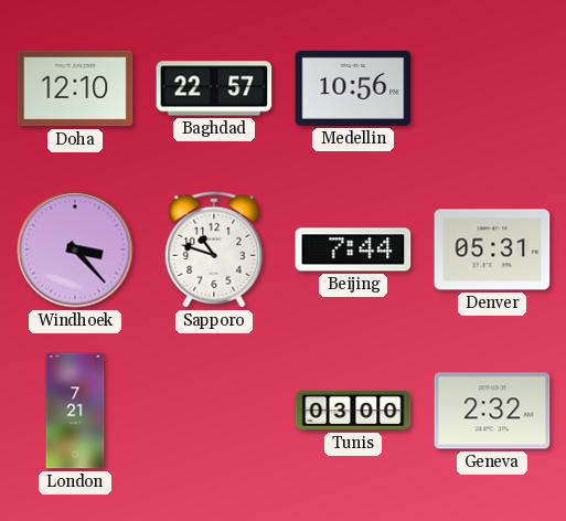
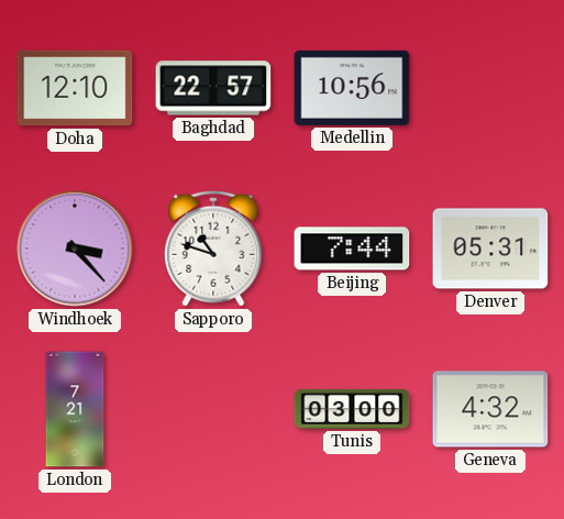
Geneva: 2:32 -> 4:32 (490, 409)
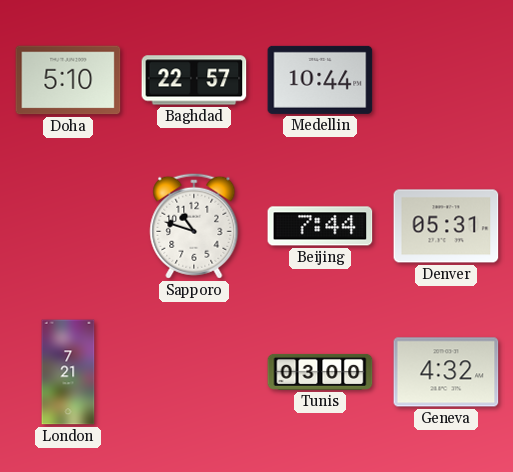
Doha: 12:10 -> 5:10 (68, 80)
Medellin: 10:56 -> 10:44 (320, 80)
Windhoek: 3:23 -> none (75, 249)
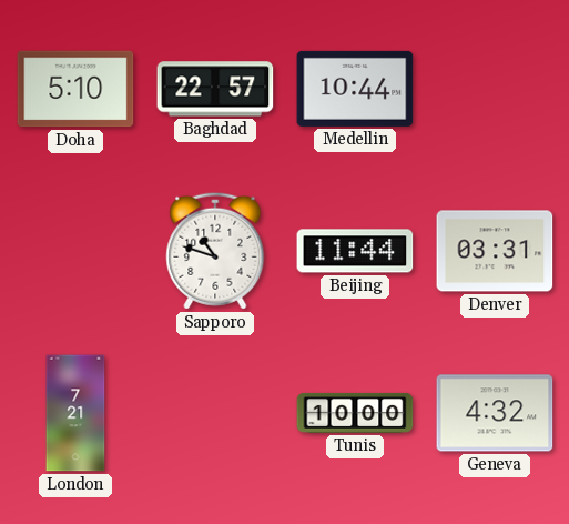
Beijing: 7:44 -> 11:44 (355, 251)
Denver: 05:31 -> 03:31 (495, 251)
Tunis: 03:00 -> 10:00 (355, 413)
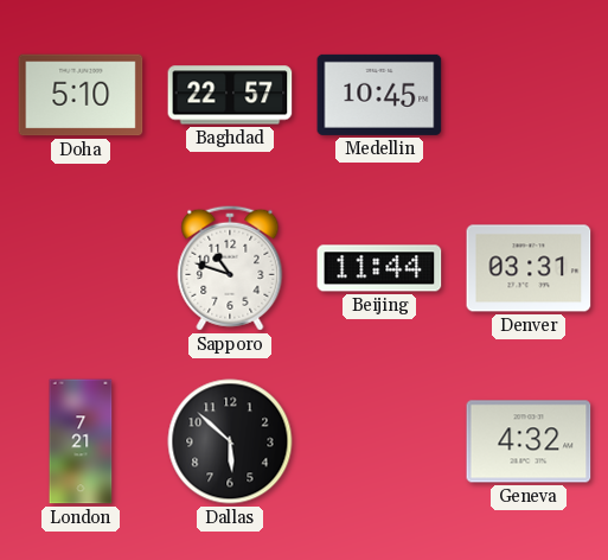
Medellin: 10:44 -> 10:45 (379, 95)
Dallas: none -> 5:52 (230, 441)
Tunis: 10:00 -> none (355, 413)
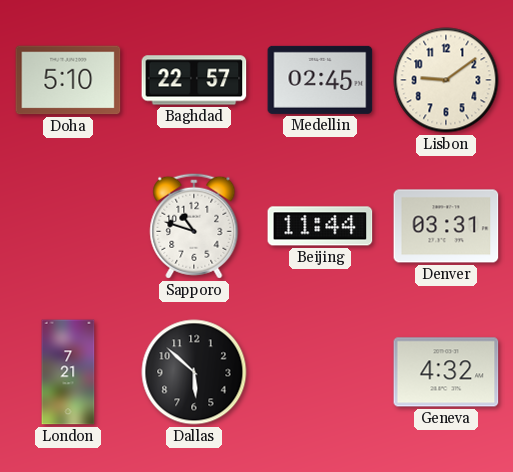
Medellin: 10:45 -> 02:45 (320, 80)
Lisbon: none -> 9:09 (446, 80)
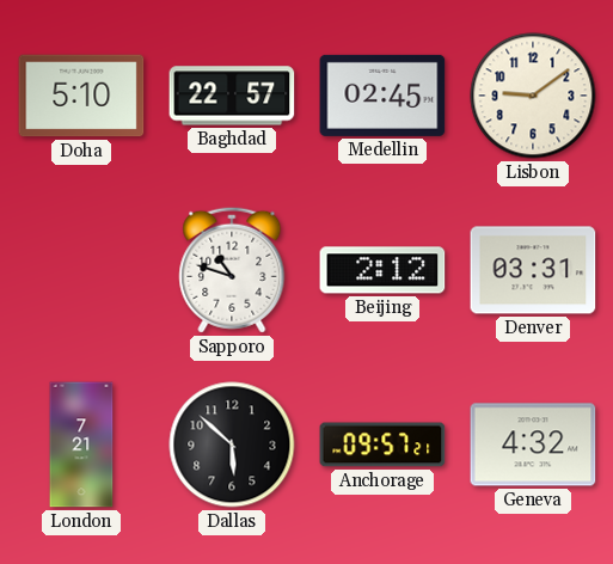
Beijing: 11:44 -> 2:12 (382, 270)
Anchorage: none -> 09:57 (382, 445)
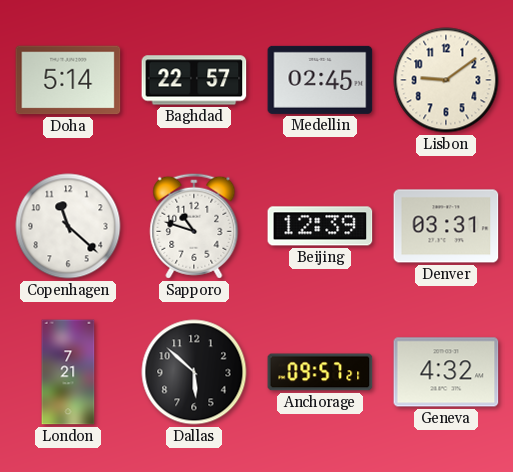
Doha: 5:10 -> 5:14 (68, 80)
Copenhagen: none -> 11:22 (68, 226)
Beijing: 2:12 -> 12:39 (320, 226)
